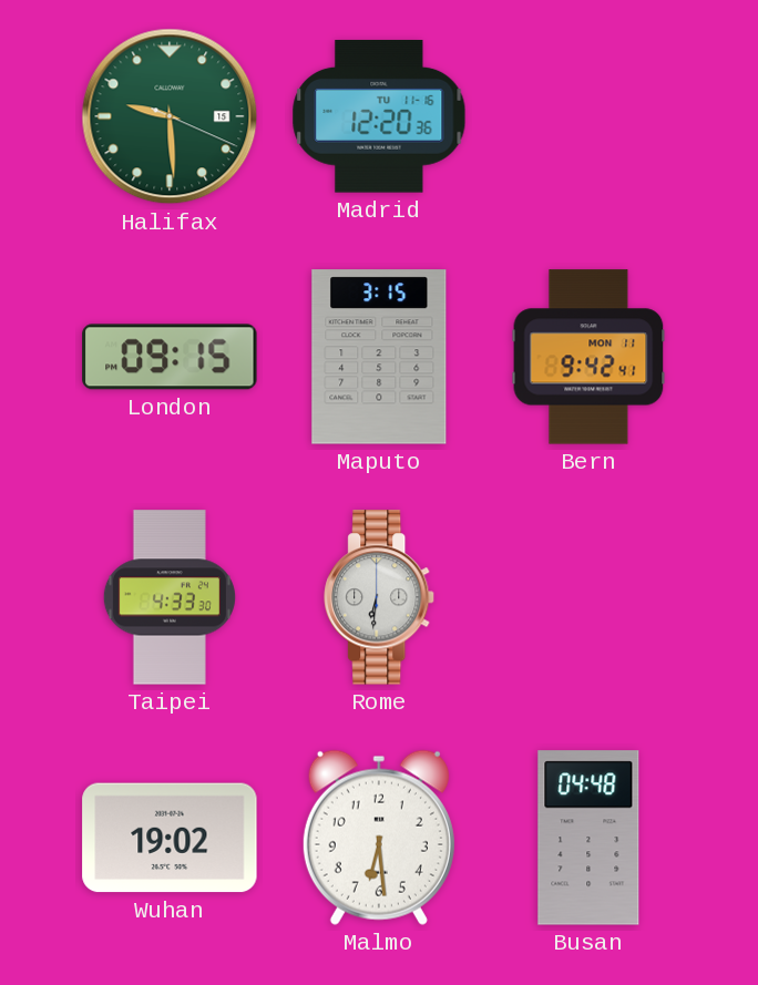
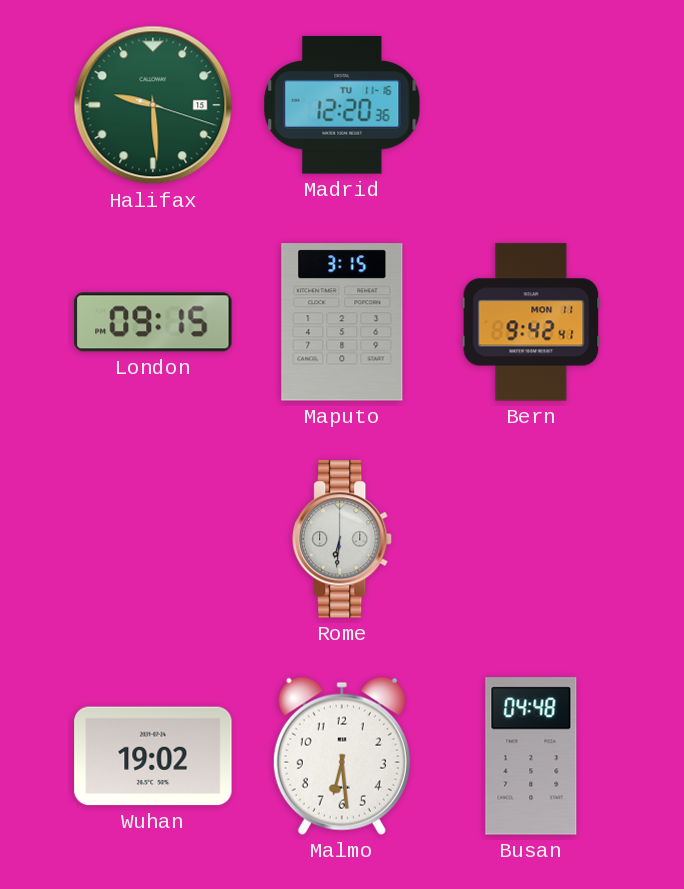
Halifax: 9:29:19 -> 9:29:18 (153, 105)
Taipei: 4:33 -> none (170, 597)
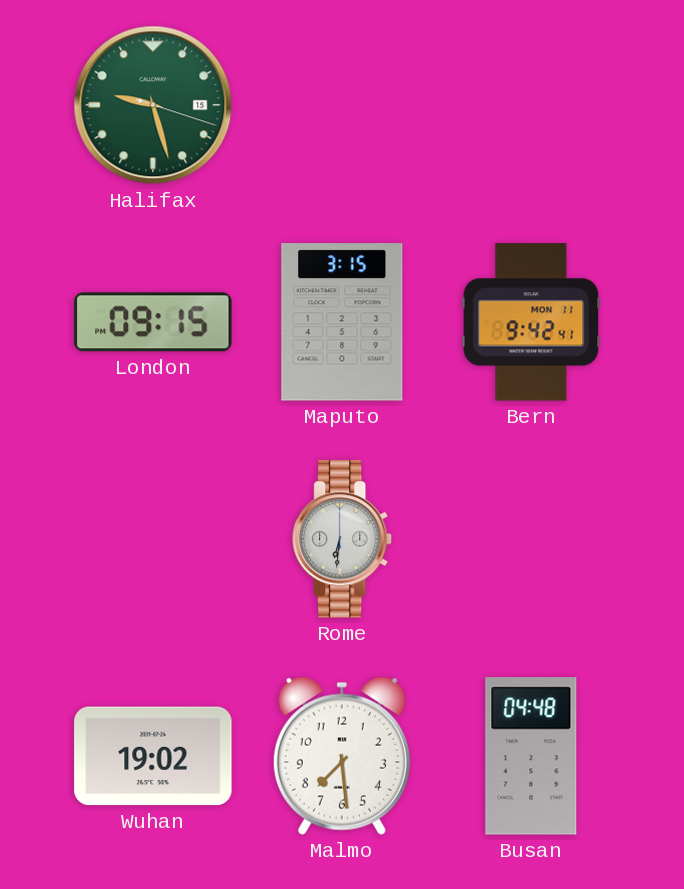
Halifax: 9:29 -> 9:27 (153, 105)
Madrid: 12:20 -> none (342, 106)
Malmo: 6:29 -> 7:29 (342, 756)
